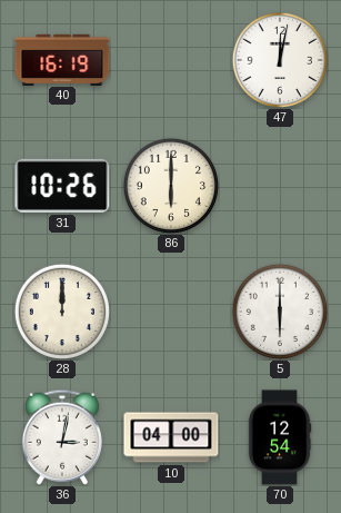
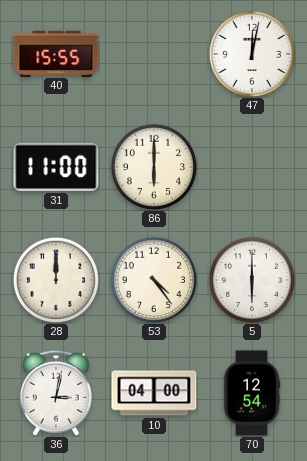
40: 16:19 -> 15:55 (56, 53)
31: 10:26 -> 11:00 (56, 167)
53: none -> 4:24 (153, 279)
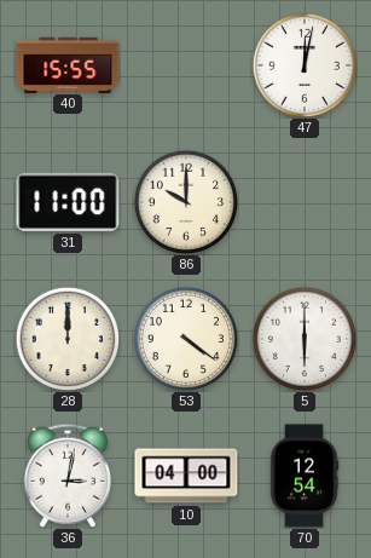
86: 6:00 -> 10:00 (185, 201)
53: 4:24 -> 4:21 (185, 338)
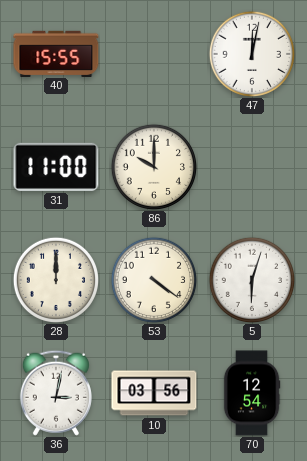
5: 6:00 -> 6:03 (251, 279)
10: 04:00 -> 03:56 (154, 393)
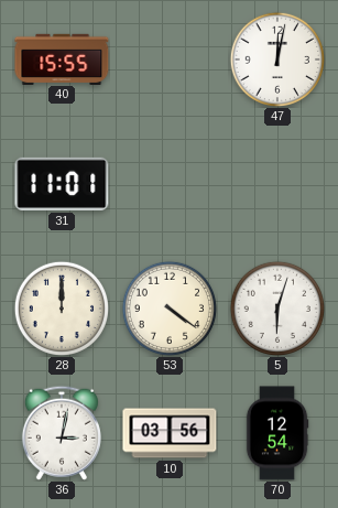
31: 11:00 -> 11:01 (62, 184)
86: 10:00 -> none (153, 166)
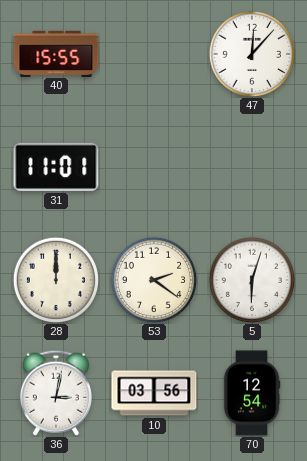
47: 12:02 -> 12:07 (251, 53)
53: 4:21 -> 2:21 (153, 279)
